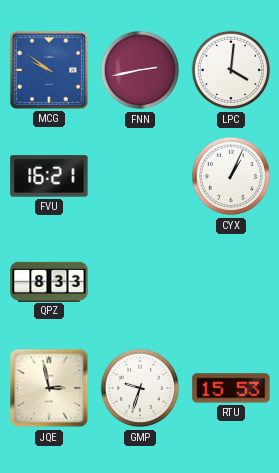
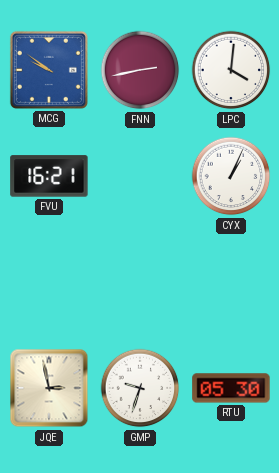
QPZ: 8:33 -> none (49, 281)
RTU: 15:53 -> 05:30 (231, 388)
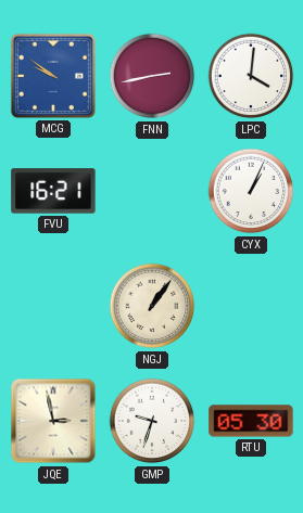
NGJ: none -> 1:06 (152, 306)
